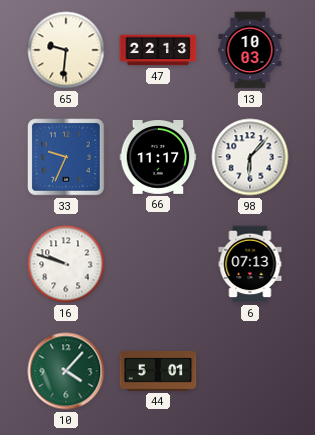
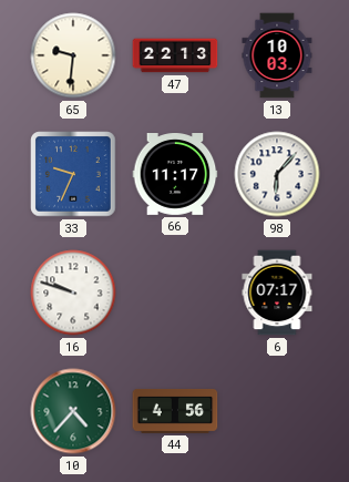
6: 07:13 -> 07:17 (277, 293)
10: 4:07 -> 4:37 (73, 411)
44: 5:01 -> 4:56 (175, 411)
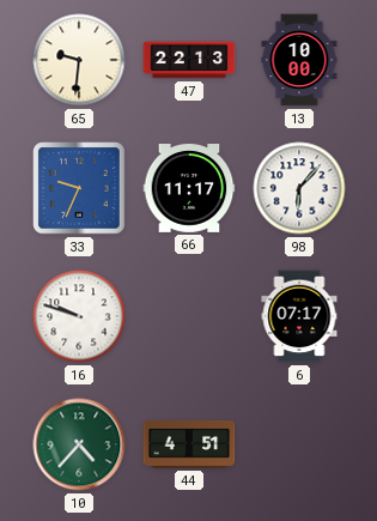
13: 10:03 -> 10:00 (299, 60)
44: 4:56 -> 4:51 (189, 444)
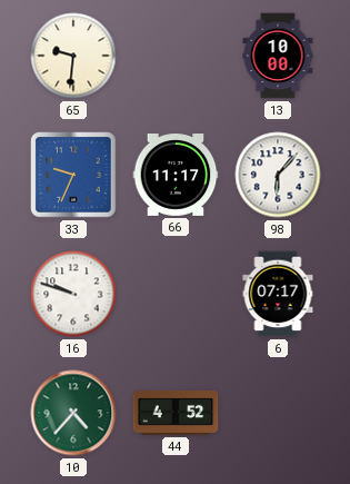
47: 22:13 -> none (189, 60)
44: 4:51 -> 4:52 (176, 413)
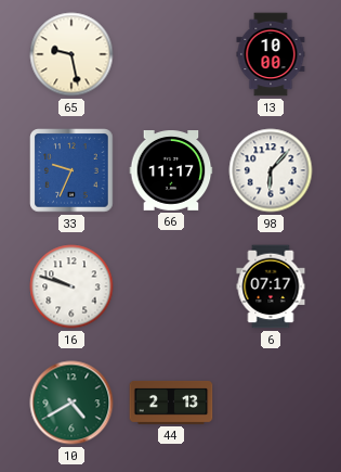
65: 9:31 -> 9:28 (71, 54)
10: 4:37 -> 4:40 (71, 403)
44: 4:52 -> 2:13 (171, 403)
